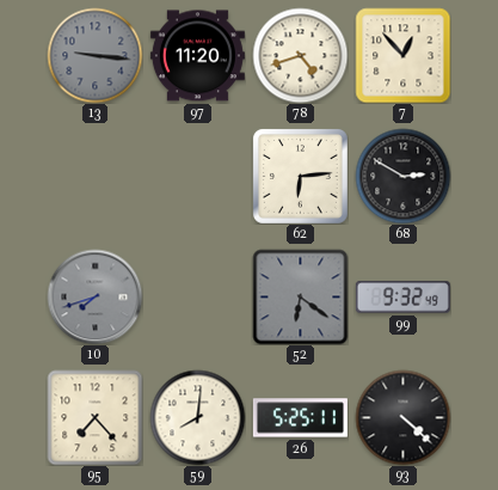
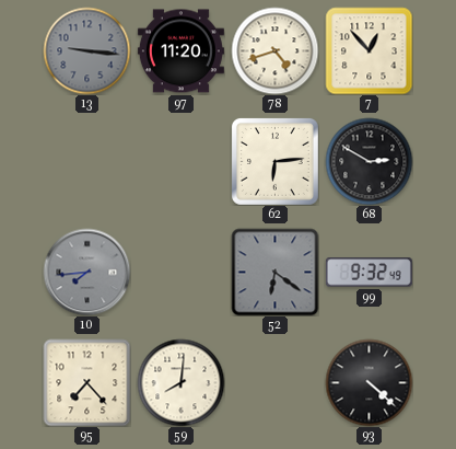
10: 7:42 -> 7:44 (86, 272)
26: 5:25 -> none (300, 418)
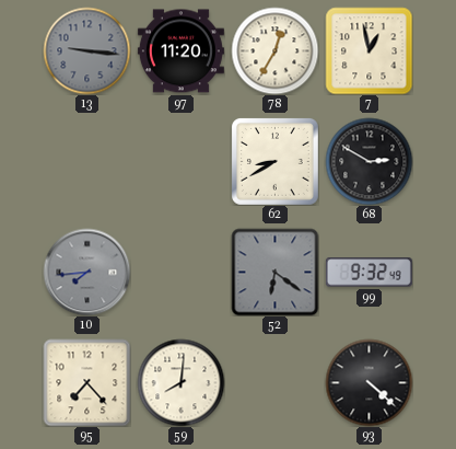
78: 4:42 -> 12:35 (274, 50)
7: 12:53 -> 12:58 (369, 50)
62: 6:14 -> 8:40 (274, 161)
